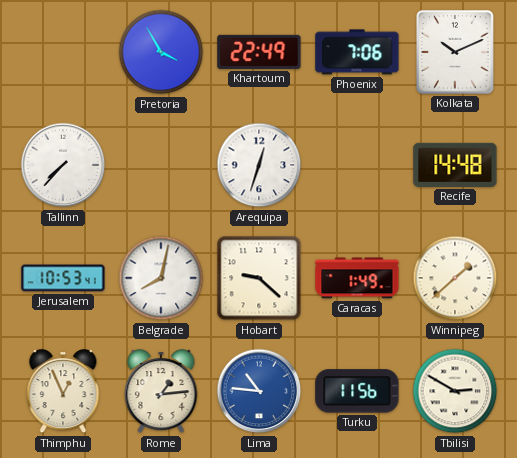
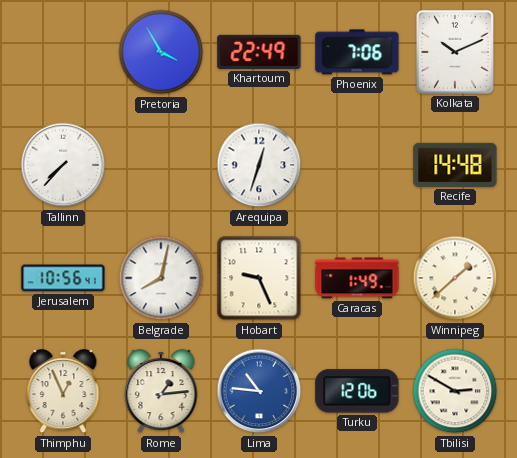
Jerusalem: 10:53 -> 10:56 (63, 278)
Hobart: 9:22 -> 9:26 (259, 278)
Turku: 11:56 -> 12:06 (357, 391)
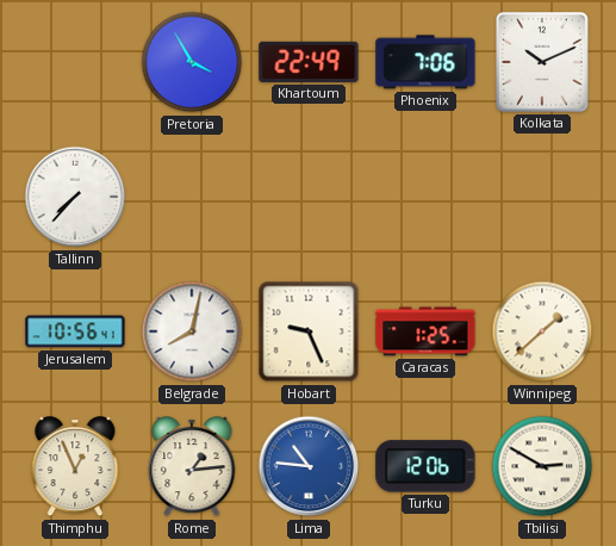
Arequipa: 12:33 -> none (259, 165)
Recife: 14:48 -> none (455, 165)
Caracas: 1:49 -> 1:25 (425, 331)
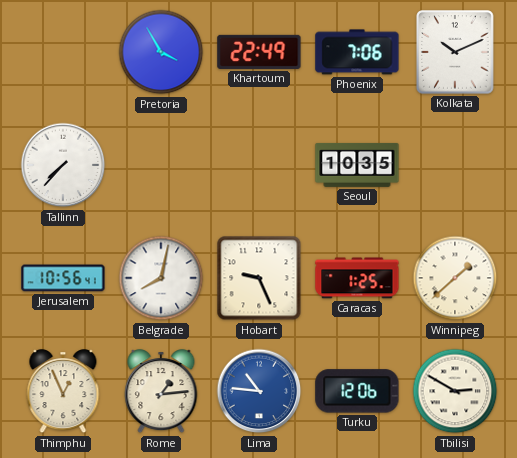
Seoul: none -> 10:35 (357, 165)
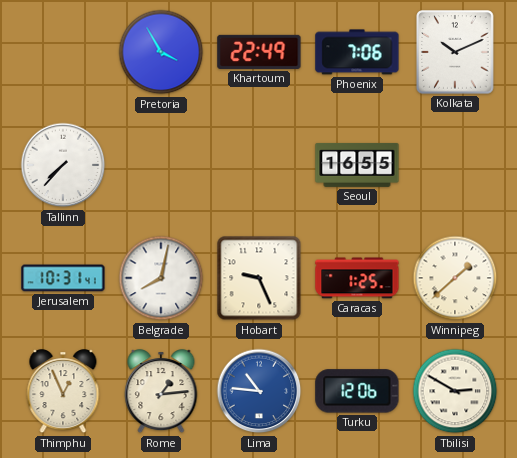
Seoul: 10:35 -> 16:55 (357, 165)
Jerusalem: 10:56 -> 10:31 (63, 278)
